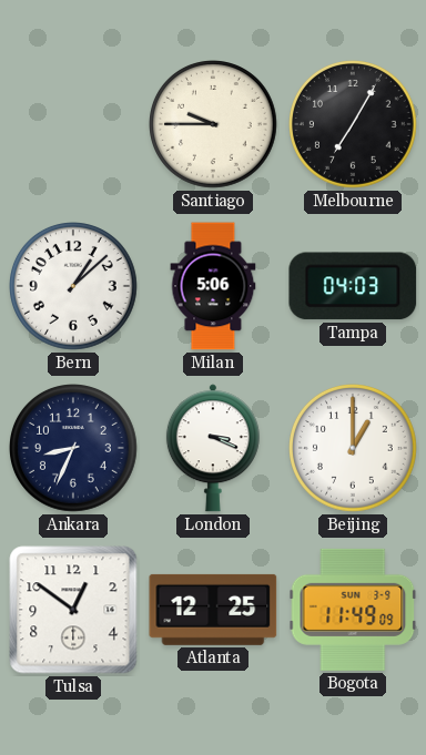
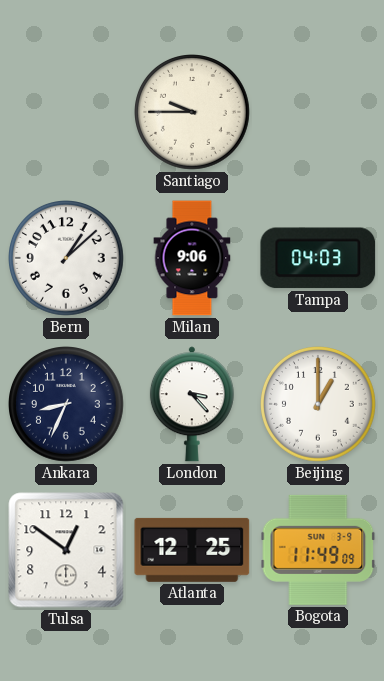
Melbourne: 7:05 -> none (354, 125)
Milan: 5:06 -> 9:06 (192, 258)
London: 3:19 -> 3:23 (192, 404)
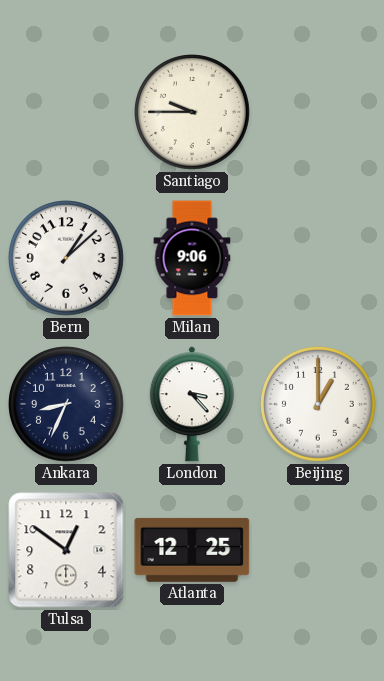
Tampa: 04:03 -> none (318, 258)
Bogota: 11:49 -> none (318, 550)
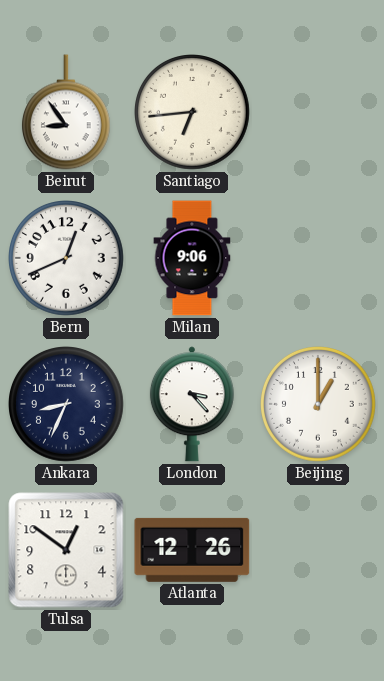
Beirut: none -> 8:54 (66, 112)
Santiago: 9:45 -> 6:44 (193, 113)
Bern: 1:08 -> 12:41 (67, 259)
Atlanta: 12:25 -> 12:26 (192, 550)
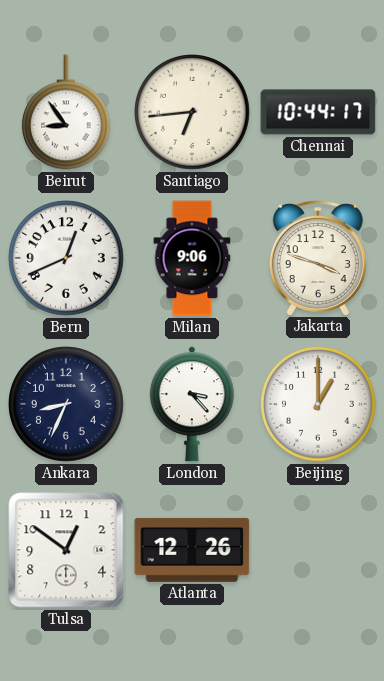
Chennai: none -> 10:44 (318, 112)
Jakarta: none -> 3:48 (318, 258)
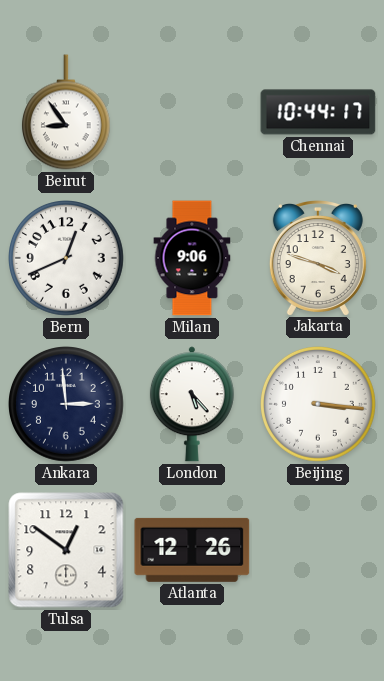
Santiago: 6:44 -> none (193, 113)
Ankara: 8:34 -> 2:59 (67, 405)
London: 3:23 -> 5:23 (192, 404)
Beijing: 1:00 -> 3:16 (319, 405)
